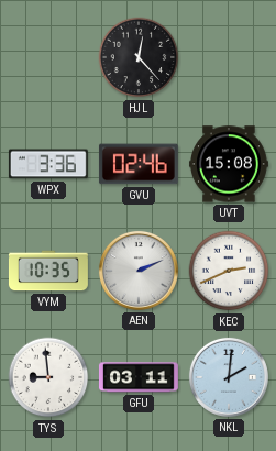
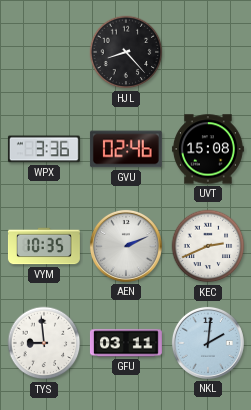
HJL: 12:23 -> 8:23 (126, 52)
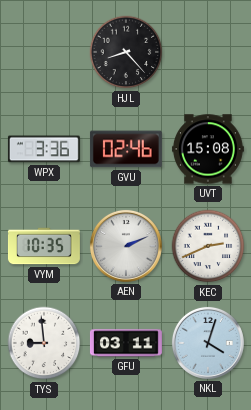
NKL: 2:01 -> 4:03 (208, 343)
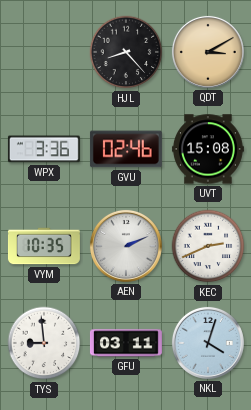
QDT: none -> 3:10 (208, 52)
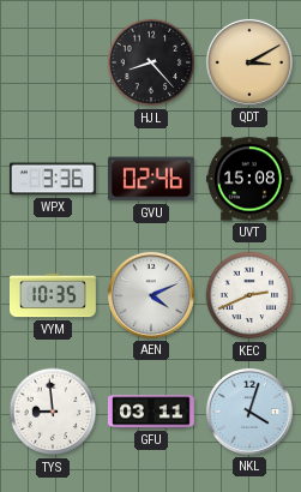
AEN: 2:11 -> 4:11 (151, 295)
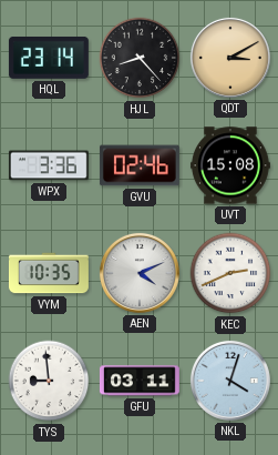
HQL: none -> 23:14 (49, 58)
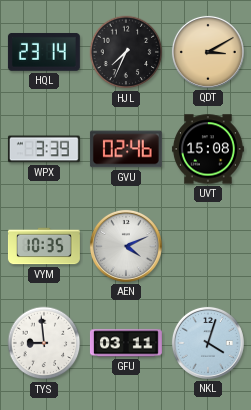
HJL: 8:23 -> 7:34 (126, 52)
WPX: 3:36 -> 3:39 (44, 149)
KEC: 2:41 -> none (230, 273)
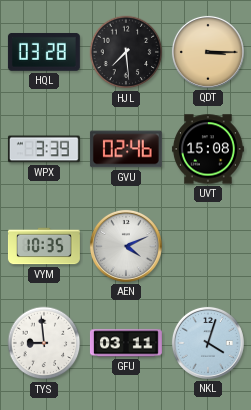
HQL: 23:14 -> 03:28 (44, 52)
HJL: 7:34 -> 7:29 (126, 52)
QDT: 3:10 -> 3:15 (208, 52)
